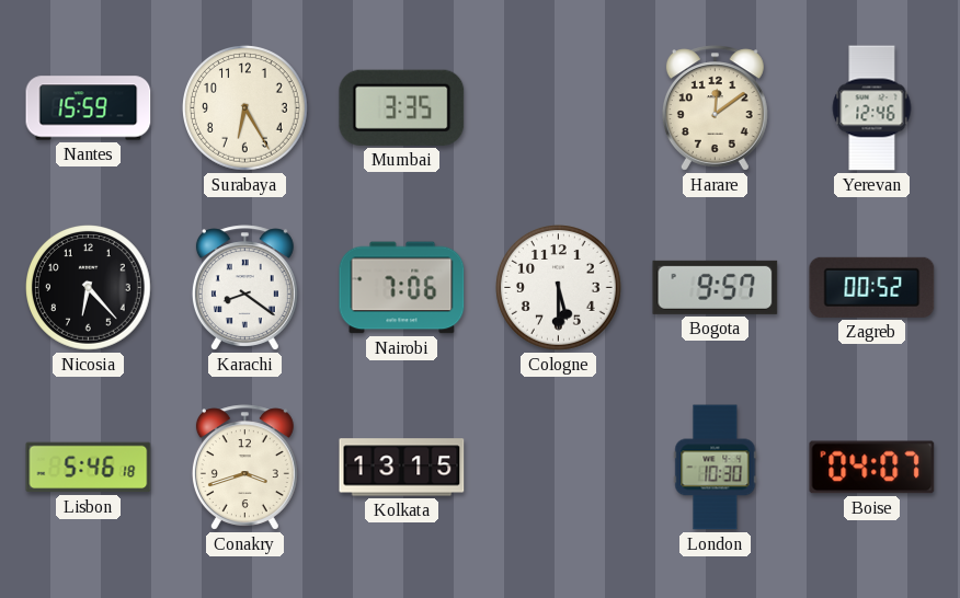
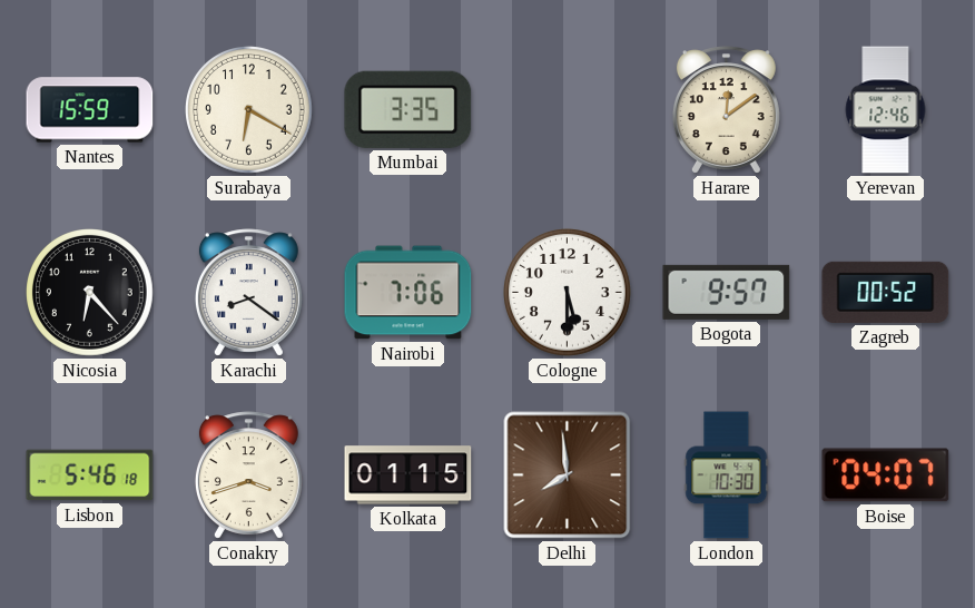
Surabaya: 6:25 -> 6:20 (249, 110)
Kolkata: 13:15 -> 01:15 (408, 475)
Delhi: none -> 7:59 (568, 475)
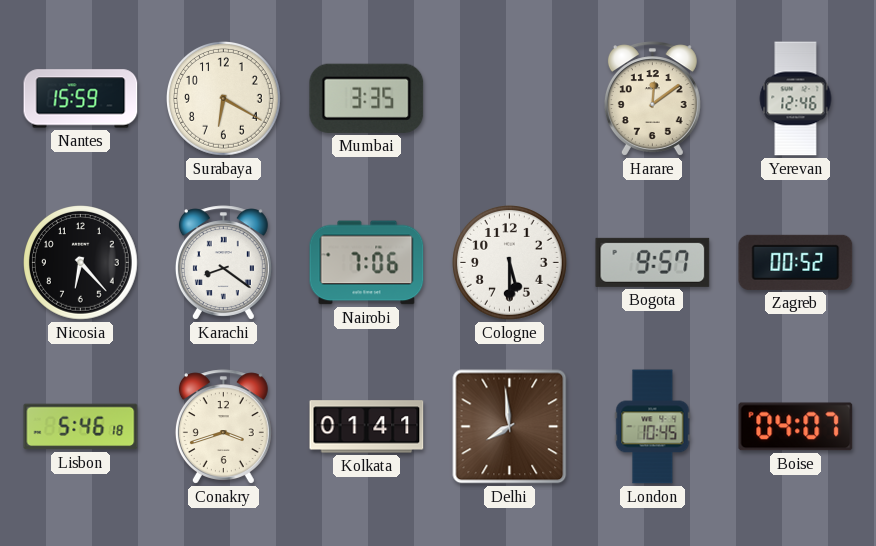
Kolkata: 01:15 -> 01:41 (367, 427)
London: 10:30 -> 10:45 (653, 427)
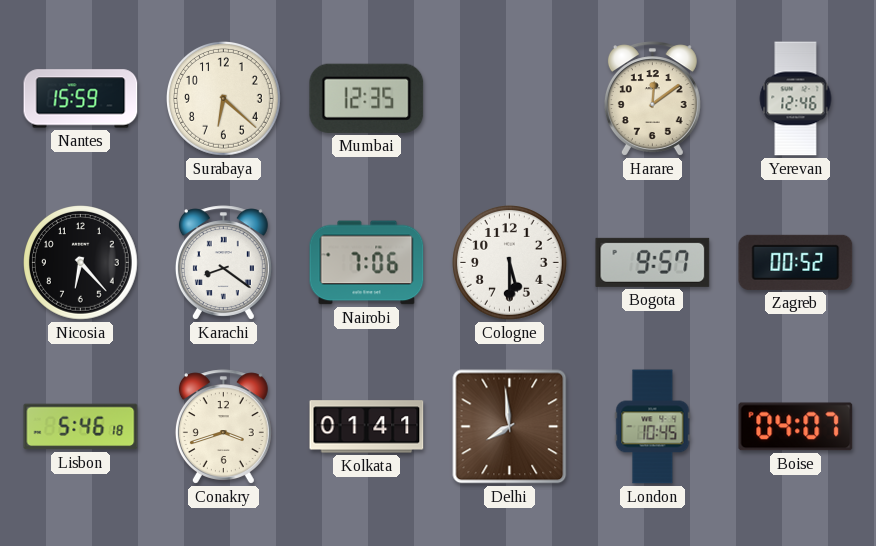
Surabaya: 6:20 -> 6:22 (224, 99)
Mumbai: 3:35 -> 12:35 (367, 98)
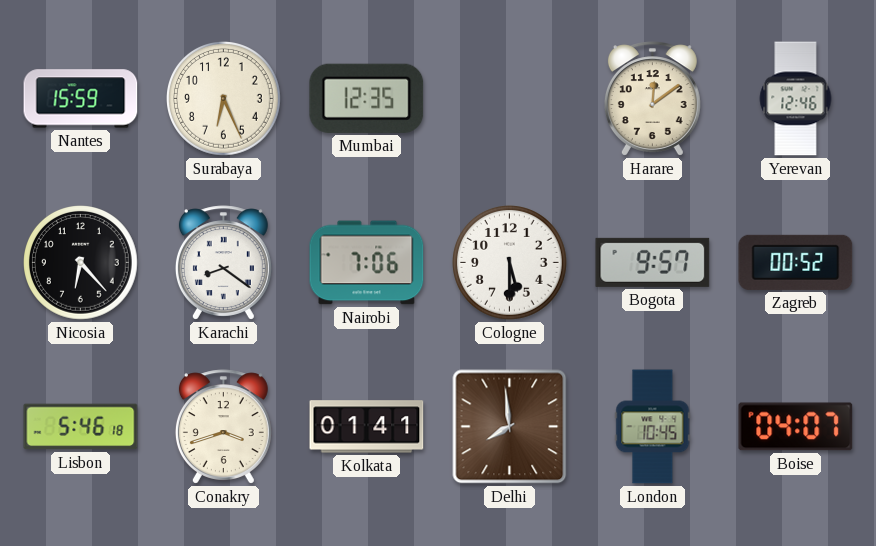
Surabaya: 6:22 -> 6:26 (224, 99)
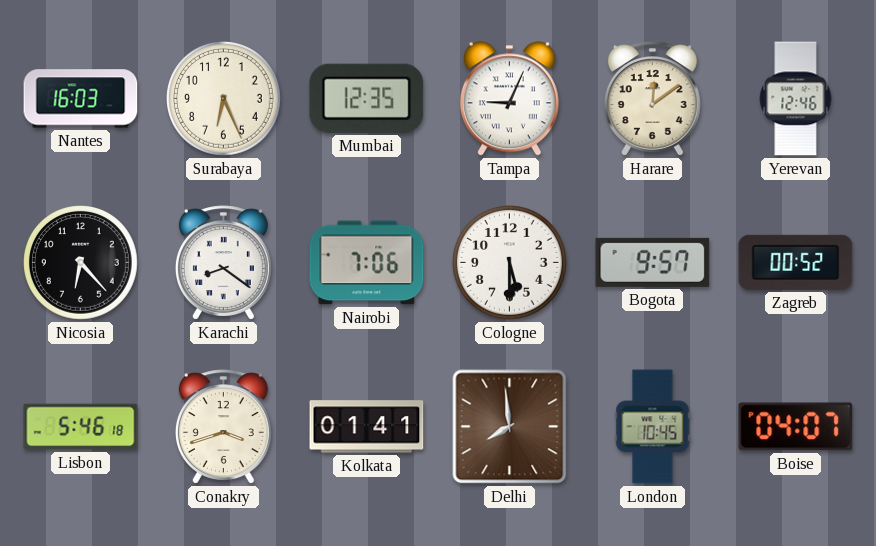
Nantes: 15:59 -> 16:03 (81, 99)
Tampa: none -> 9:04 (509, 99)
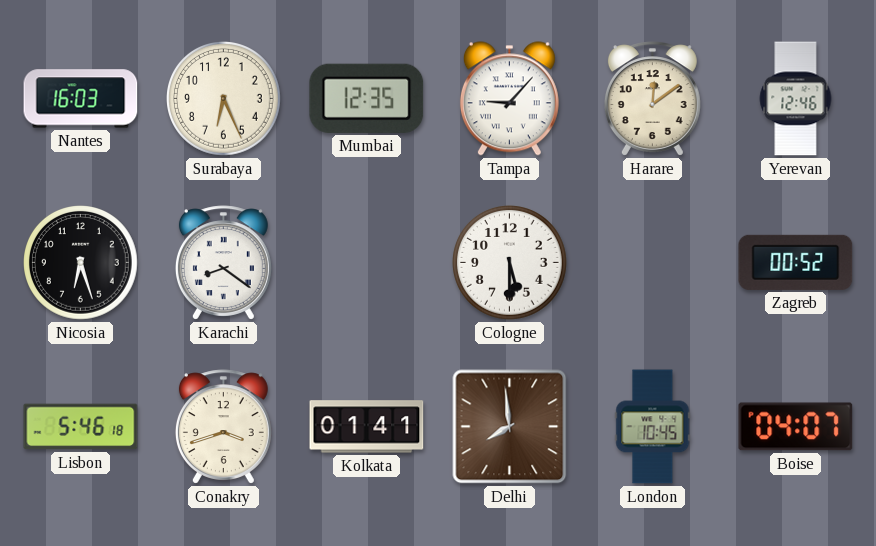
Tampa: 9:04 -> 9:07 (509, 99)
Nicosia: 6:23 -> 6:27 (81, 263)
Nairobi: 7:06 -> none (367, 263)
Bogota: 9:57 -> none (653, 262)
